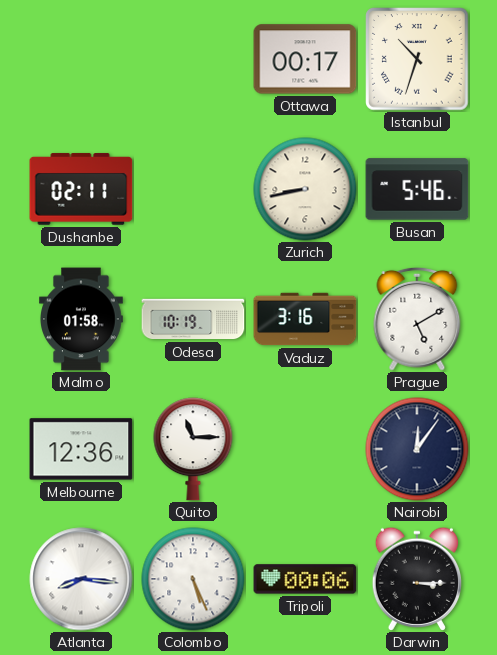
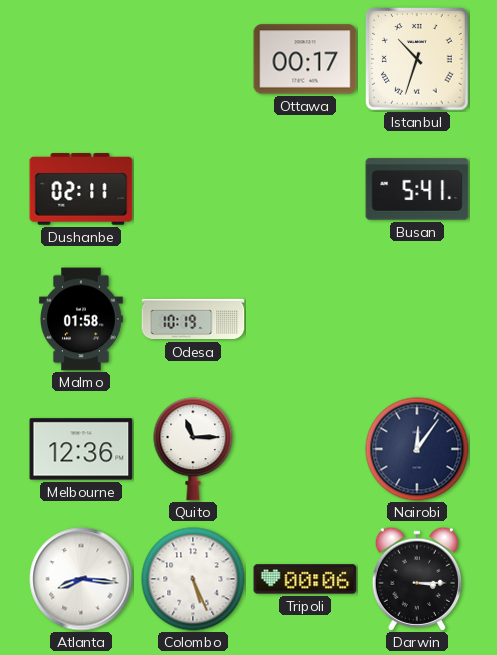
Zurich: 8:43 -> none (305, 189)
Busan: 5:46 -> 5:41 (417, 189)
Vaduz: 3:16 -> none (305, 319)
Prague: 5:10 -> none (417, 319)
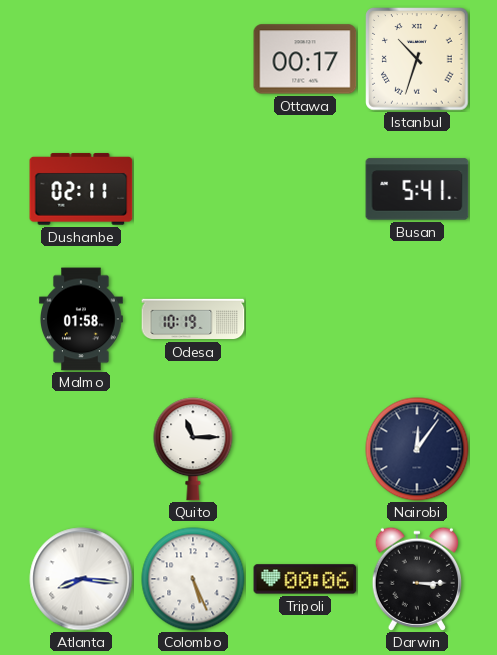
Melbourne: 12:36 -> none (81, 449)
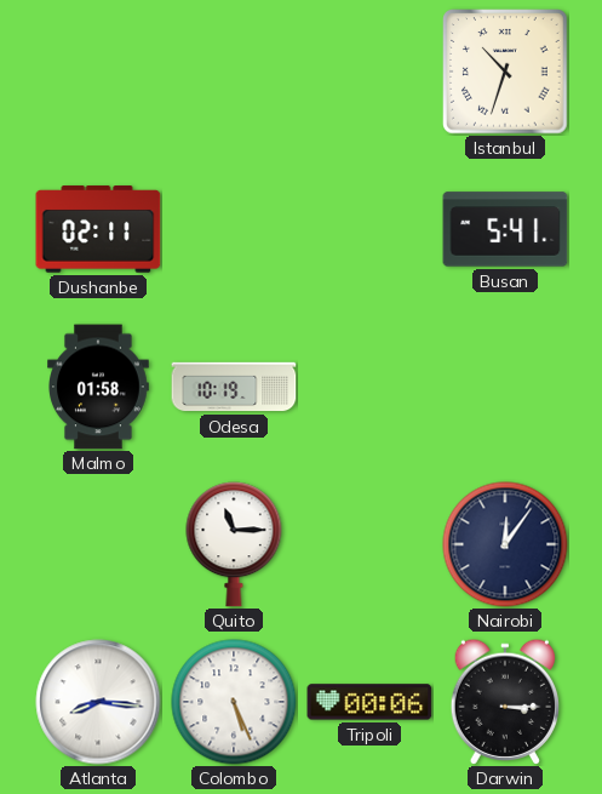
Ottawa: 00:17 -> none (305, 59)
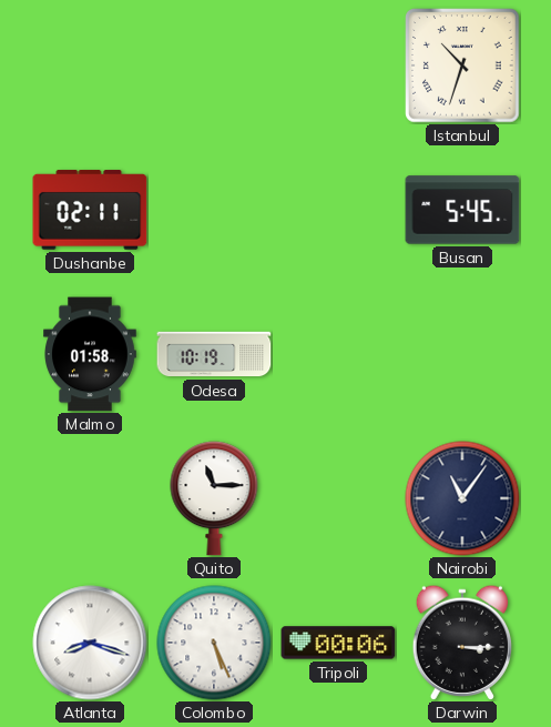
Busan: 5:41 -> 5:45 (462, 210)
Nairobi: 12:06 -> 11:06 (462, 498)
Atlanta: 8:16 -> 8:18 (90, 643)
